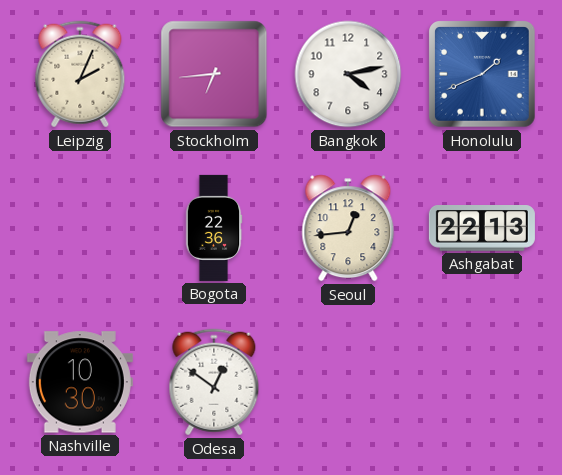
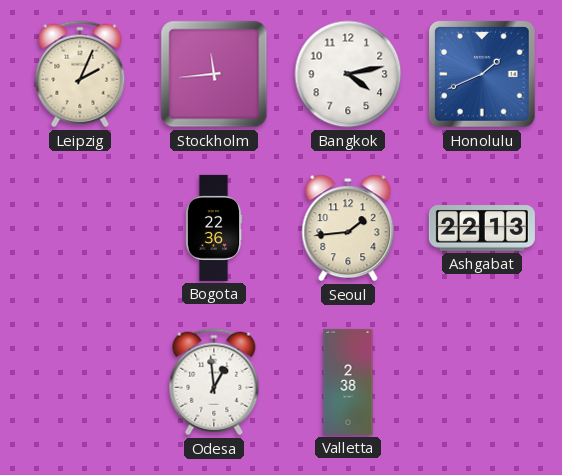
Stockholm: 6:44 -> 11:44 (214, 74)
Seoul: 12:44 -> 1:44 (348, 228)
Nashville: 10:30 -> none (80, 382)
Odesa: 12:51 -> 12:59 (214, 382)
Valletta: none -> 2:38 (348, 382)
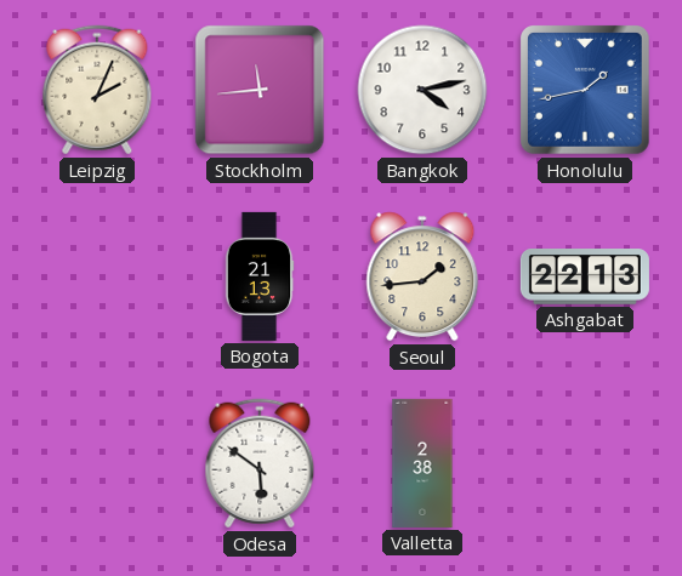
Honolulu: 1:41 -> 1:43 (586, 91)
Bogota: 22:36 -> 21:13 (260, 276)
Odesa: 12:59 -> 5:51 (260, 463)
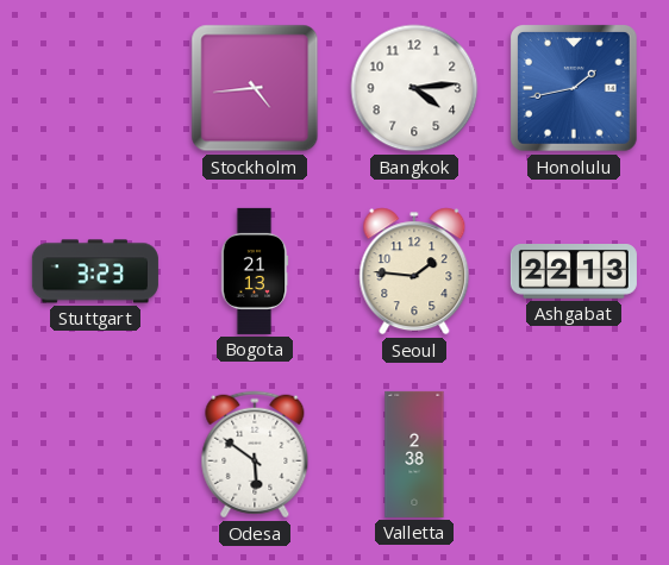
Leipzig: 2:04 -> none (97, 90)
Stockholm: 11:44 -> 4:44 (255, 88)
Bangkok: 4:13 -> 4:14 (414, 88)
Stuttgart: none -> 3:23 (95, 271)
Seoul: 1:44 -> 1:46 (414, 271)
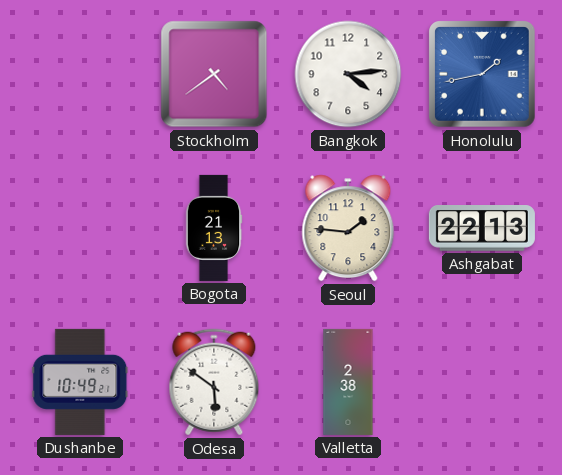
Stockholm: 4:44 -> 4:39 (214, 74)
Stuttgart: 3:23 -> none (95, 271)
Dushanbe: none -> 10:49 (80, 382)
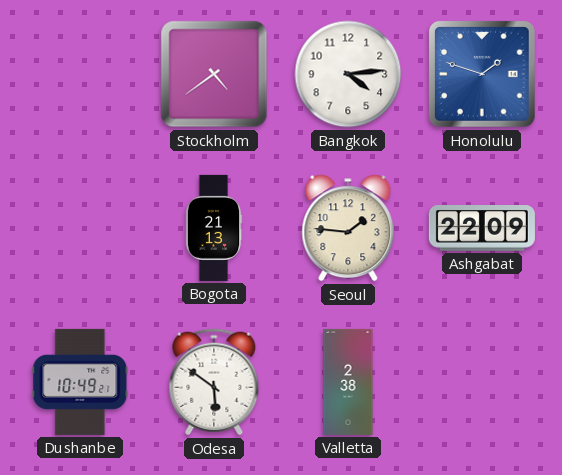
Honolulu: 1:43 -> 1:48 (483, 75)
Ashgabat: 22:13 -> 22:09 (482, 229)
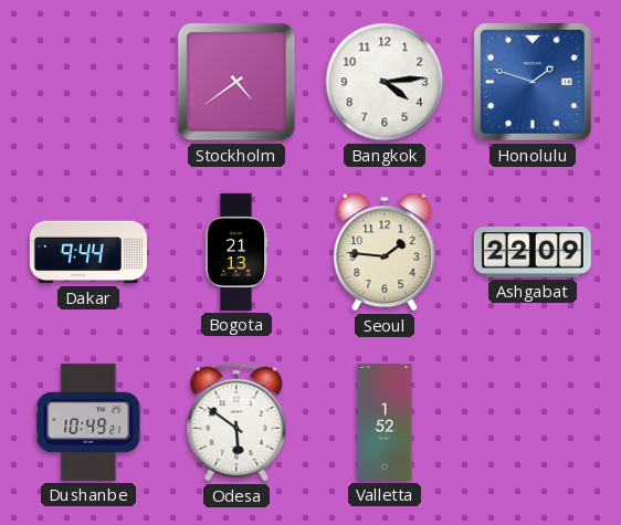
Dakar: none -> 9:44 (88, 252)
Valletta: 2:38 -> 1:52 (385, 422)
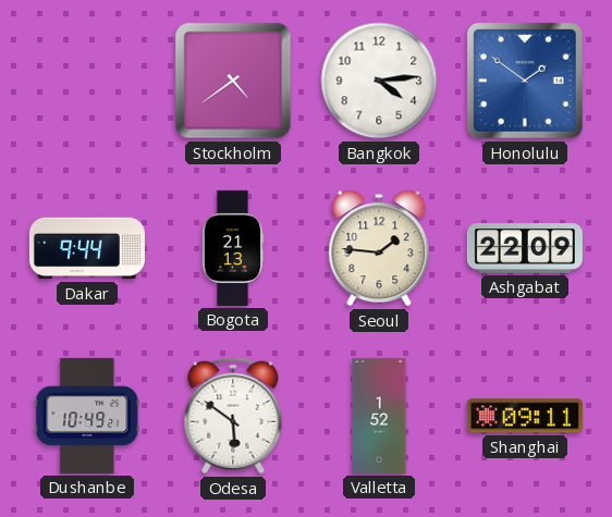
Honolulu: 1:48 -> 1:51 (526, 82)
Shanghai: none -> 09:11 (525, 416)
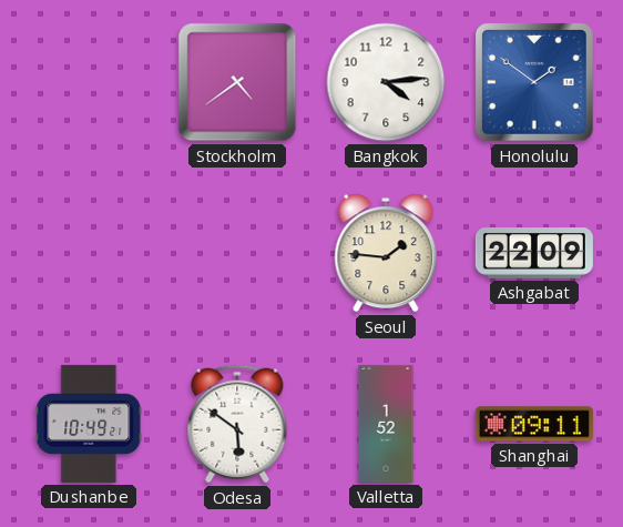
Dakar: 9:44 -> none (87, 248)
Bogota: 21:13 -> none (233, 248)
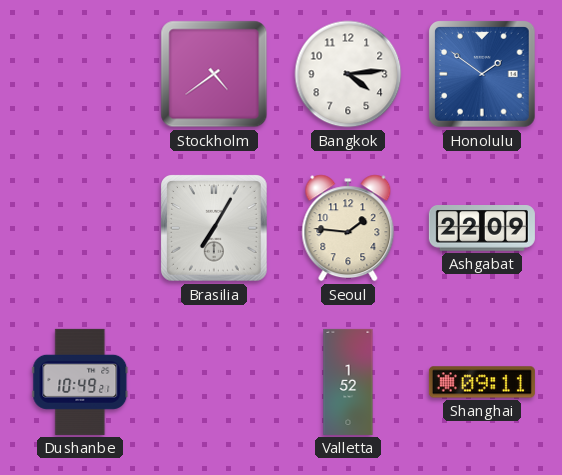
Brasilia: none -> 7:05 (215, 229)
Odesa: 5:51 -> none (237, 424)
